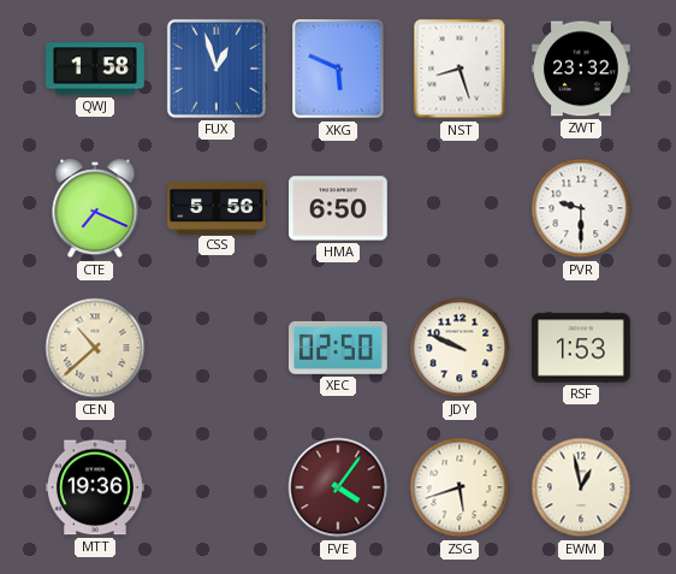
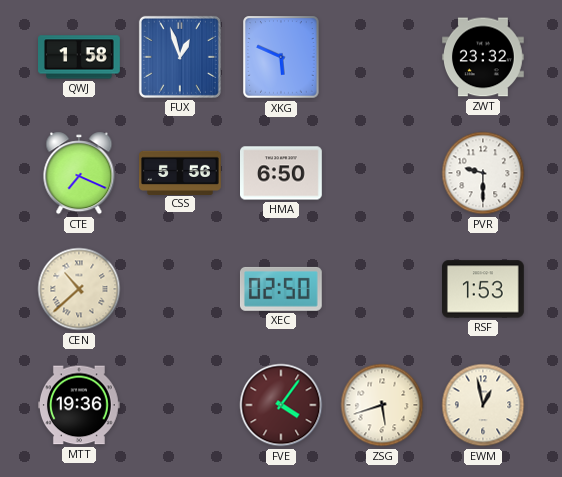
NST: 8:27 -> none (459, 69)
JDY: 9:49 -> none (459, 348)
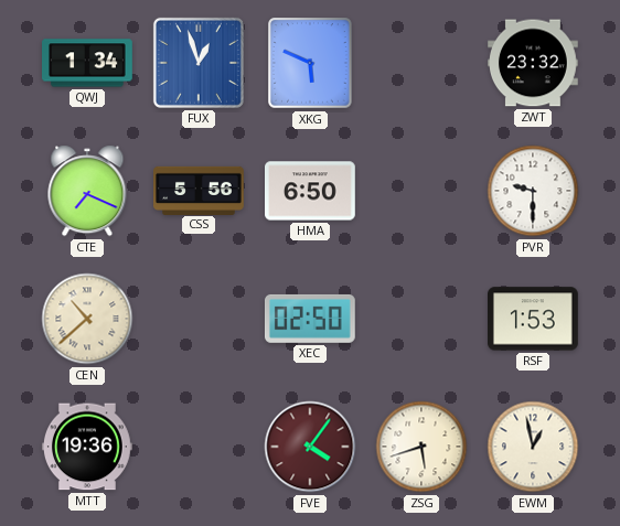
QWJ: 1:58 -> 1:34 (88, 63)
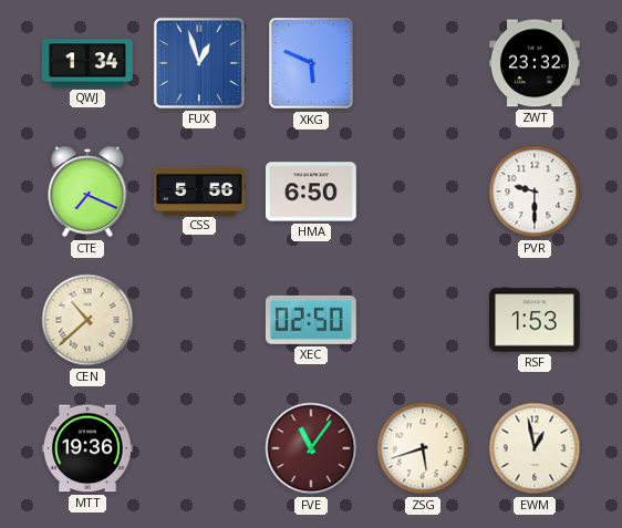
FVE: 4:06 -> 11:06 (311, 448)
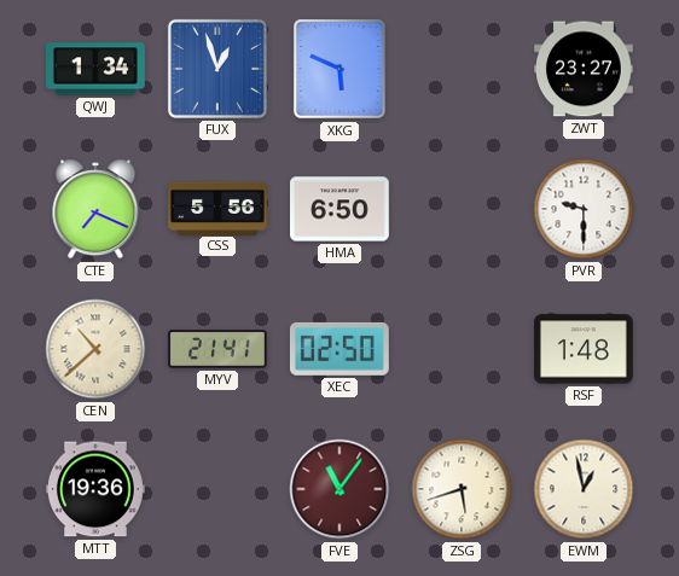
ZWT: 23:32 -> 23:27 (585, 69)
MYV: none -> 21:41 (219, 349)
RSF: 1:53 -> 1:48 (585, 349)
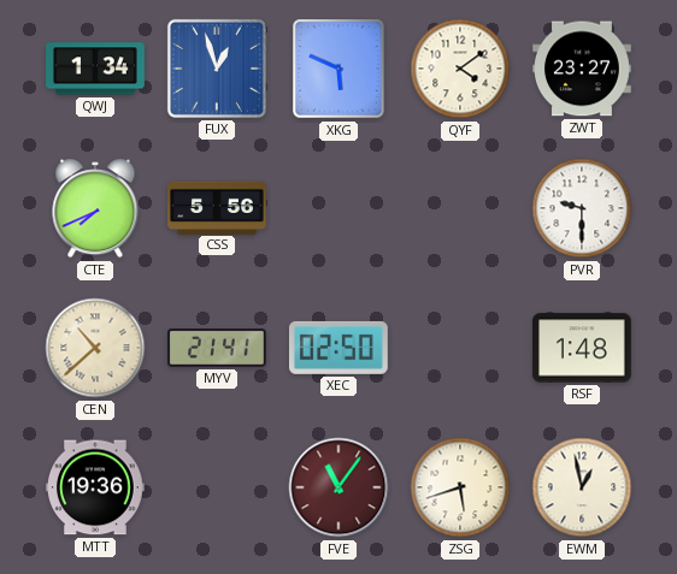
QYF: none -> 4:09 (460, 69)
CTE: 7:19 -> 7:41 (95, 208)
HMA: 6:50 -> none (341, 209)
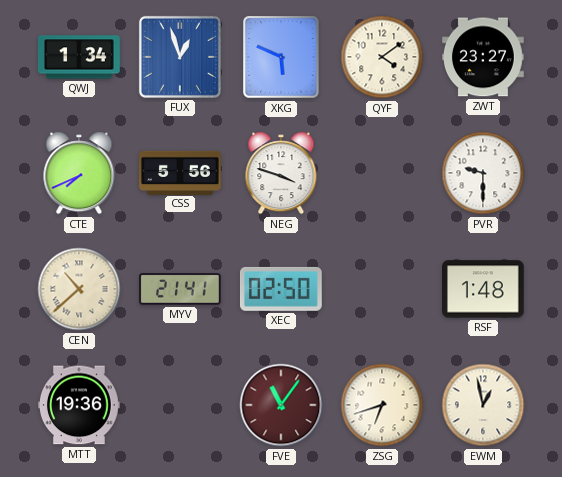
NEG: none -> 3:48 (281, 173)
ZSG: 5:42 -> 6:42 (382, 405)
